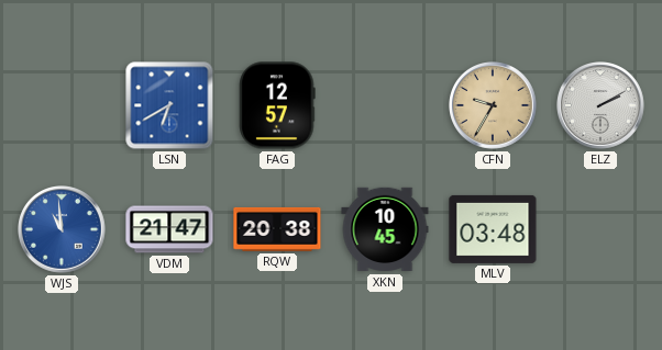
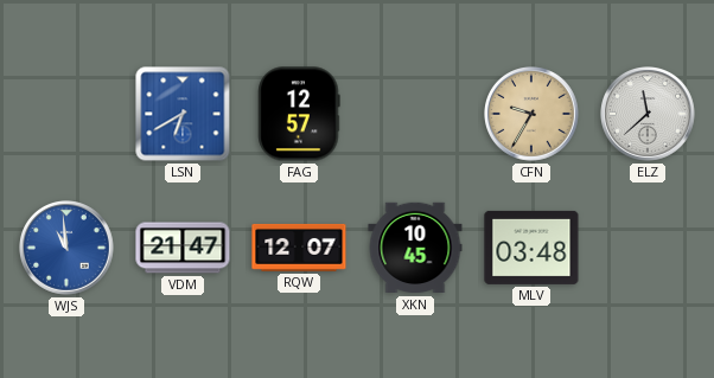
ELZ: 2:10 -> 11:38 (649, 115)
RQW: 20:38 -> 12:07 (299, 248)
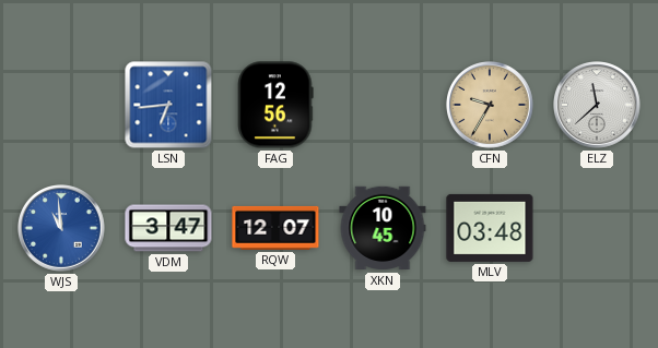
LSN: 6:40 -> 6:44 (168, 105)
FAG: 12:57 -> 12:56 (275, 105)
VDM: 21:47 -> 3:47 (168, 228)
